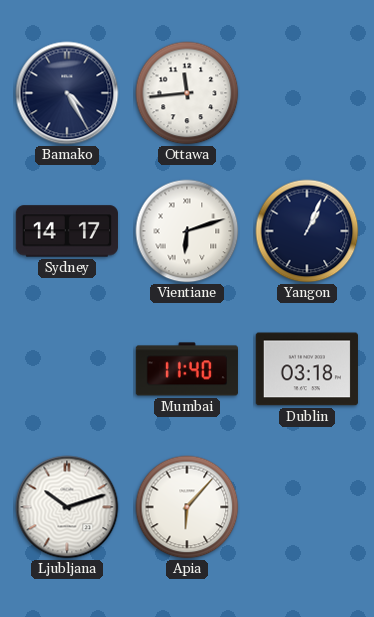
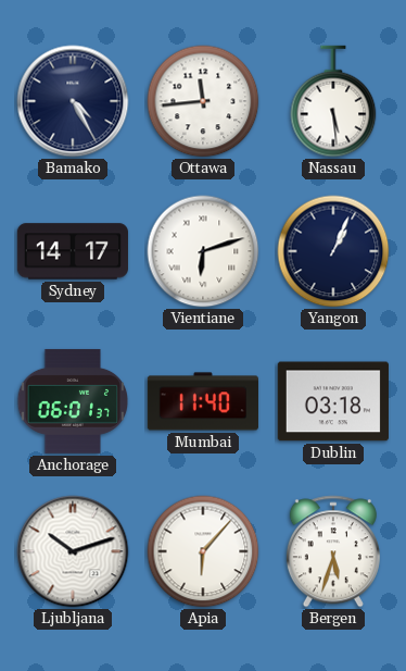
Nassau: none -> 5:29 (333, 101)
Anchorage: none -> 06:01 (73, 401)
Bergen: none -> 5:33 (333, 551)
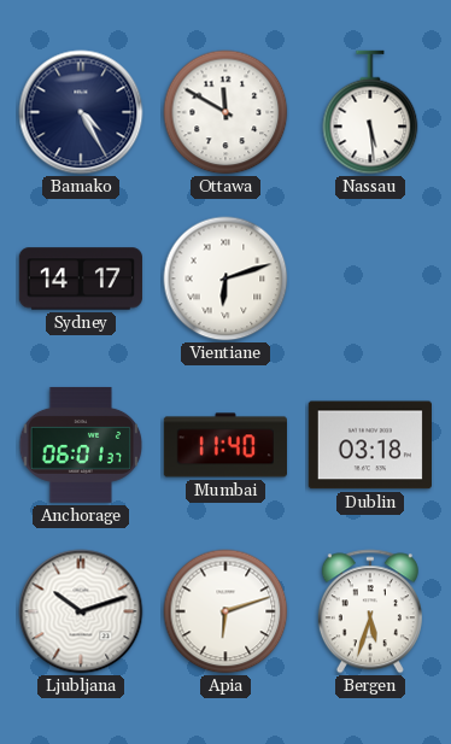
Ottawa: 11:44 -> 11:50 (225, 112)
Yangon: 1:04 -> none (333, 251)
Apia: 6:07 -> 6:12 (225, 611)
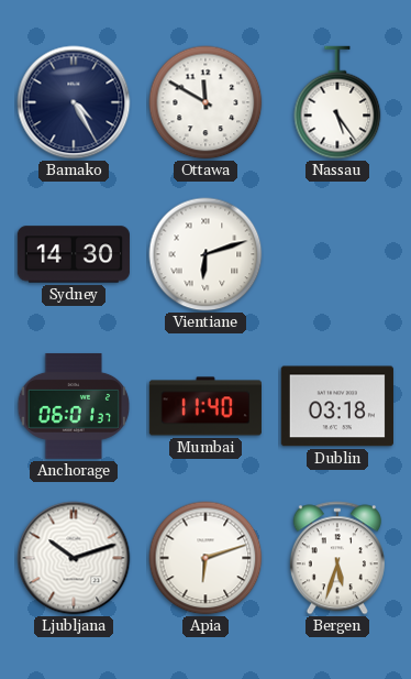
Nassau: 5:29 -> 5:24 (337, 102)
Sydney: 14:17 -> 14:30 (74, 254)
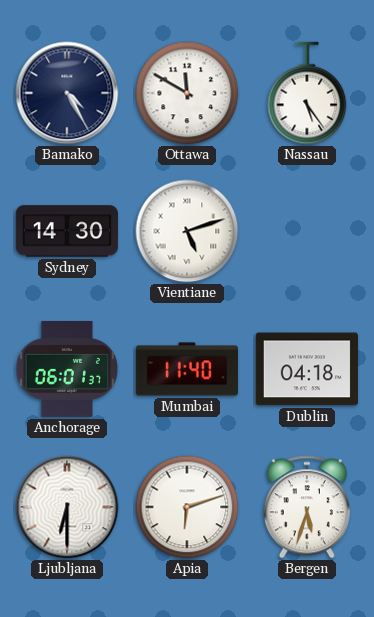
Vientiane: 6:12 -> 5:12 (187, 231)
Dublin: 03:18 -> 04:18 (307, 369)
Ljubljana: 10:12 -> 6:30 (67, 507)
